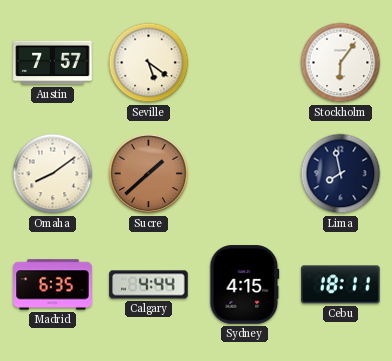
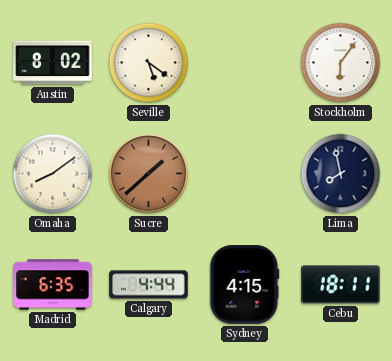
Austin: 7:57 -> 8:02 (53, 63)
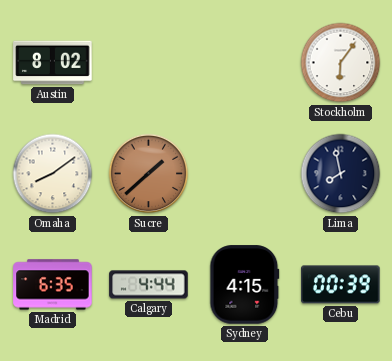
Seville: 5:21 -> none (149, 63)
Cebu: 18:11 -> 00:39 (341, 285)
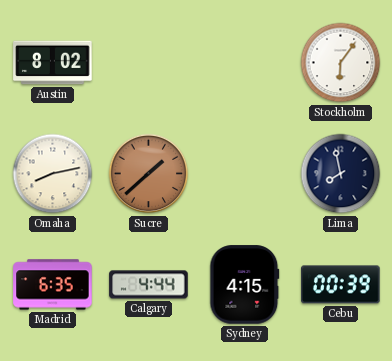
Omaha: 8:09 -> 8:13 (53, 174)
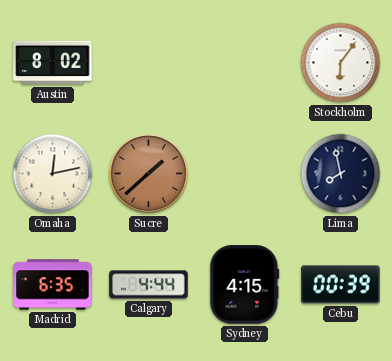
Omaha: 8:13 -> 12:13 (53, 174)
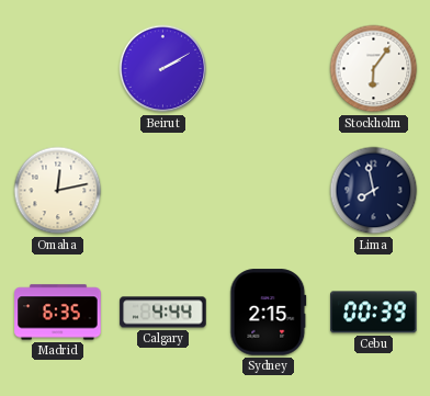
Austin: 8:02 -> none (53, 63)
Beirut: none -> 2:10 (163, 69)
Sucre: 1:38 -> none (149, 174)
Sydney: 4:15 -> 2:15 (269, 313)
